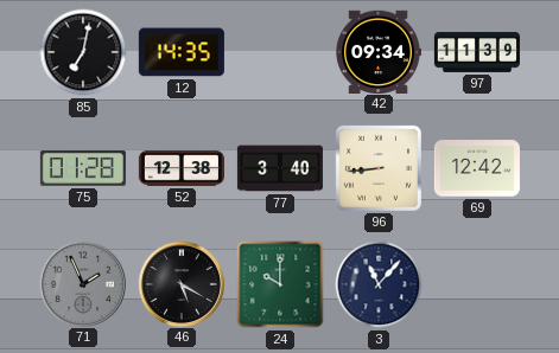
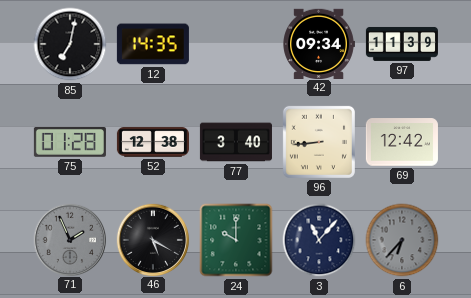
6: none -> 6:37 (402, 240)
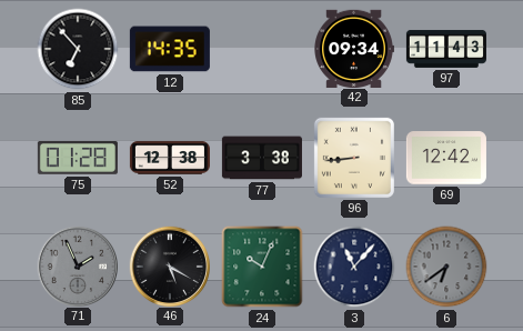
85: 7:02 -> 6:53 (78, 49)
97: 11:39 -> 11:43 (446, 49)
77: 3:40 -> 3:38 (262, 158)
24: 10:00 -> 10:04 (262, 267)
6: 6:37 -> 6:39 (446, 267)
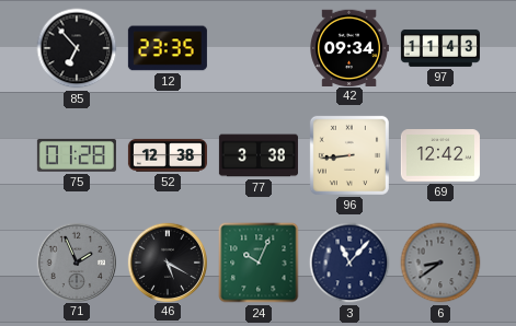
12: 14:35 -> 23:35 (168, 48)
6: 6:39 -> 8:39 (440, 263)
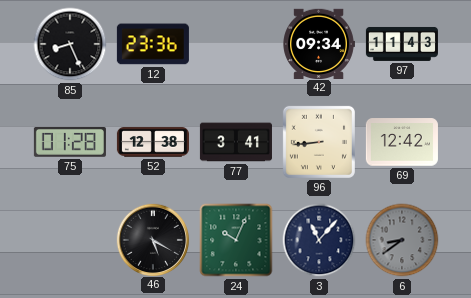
85: 6:53 -> 8:26 (70, 44)
12: 23:35 -> 23:36 (153, 44)
77: 3:38 -> 3:41 (236, 142)
71: 1:56 -> none (76, 261)
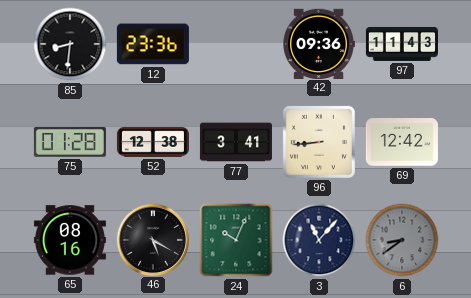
85: 8:26 -> 8:31 (70, 44)
42: 09:34 -> 09:36 (319, 43)
65: none -> 08:16 (70, 240)
